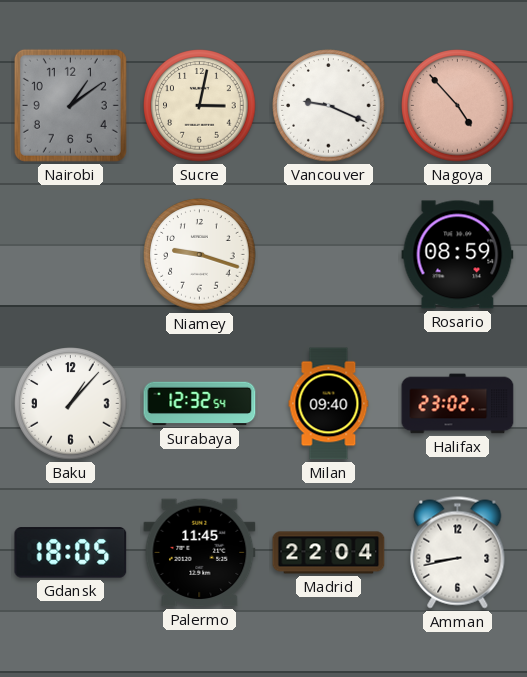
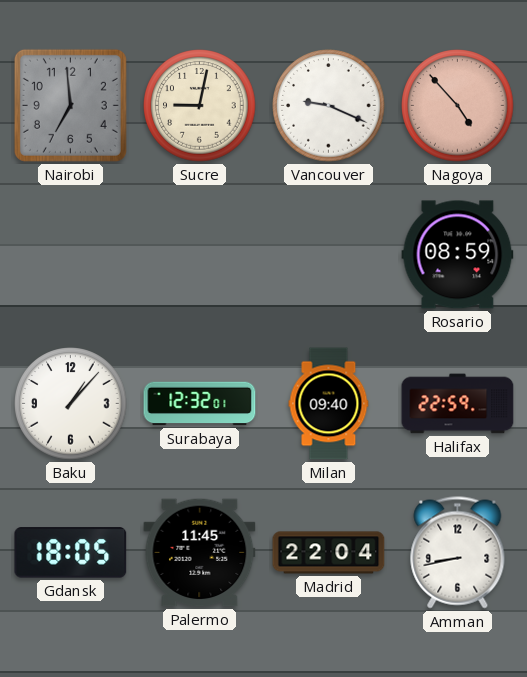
Nairobi: 1:09 -> 6:59 (70, 105)
Sucre: 3:02 -> 9:02 (200, 106)
Niamey: 9:18 -> none (200, 255)
Surabaya: 12:32:54 -> 12:32:01 (200, 404)
Halifax: 23:02 -> 22:59 (458, 404)
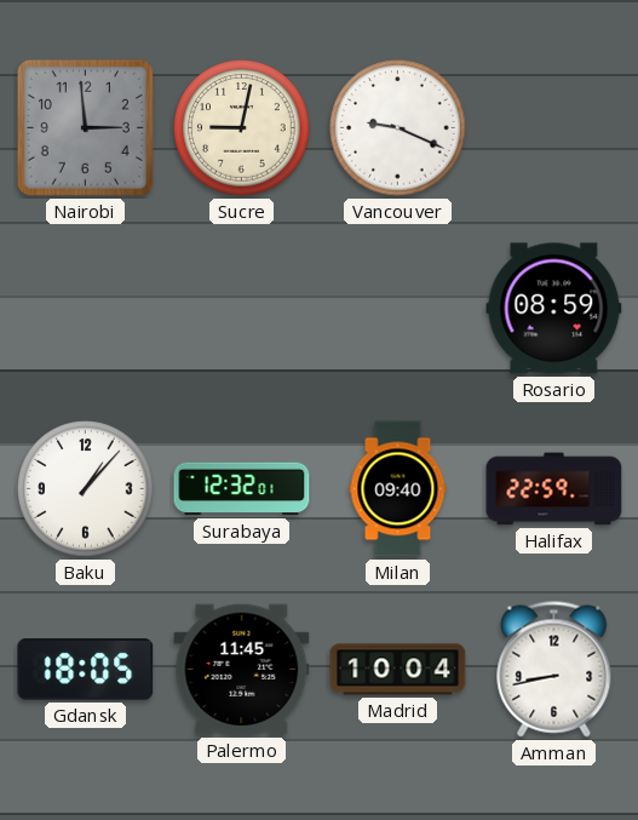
Nairobi: 6:59 -> 2:59 (85, 127)
Nagoya: 4:53 -> none (458, 106)
Madrid: 22:04 -> 10:04 (398, 670)
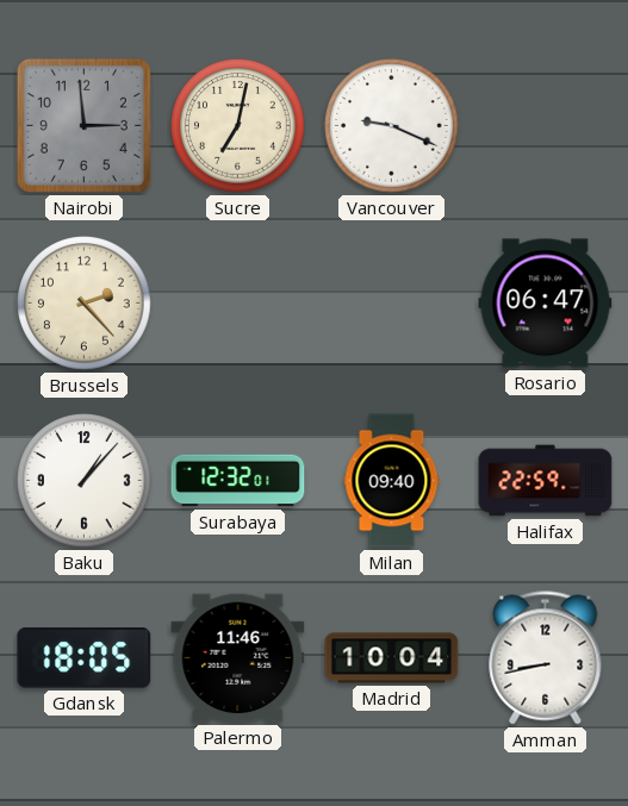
Sucre: 9:02 -> 7:02 (238, 126)
Brussels: none -> 2:23 (85, 304)
Rosario: 08:59 -> 06:47 (546, 304)
Palermo: 11:45 -> 11:46 (238, 658)
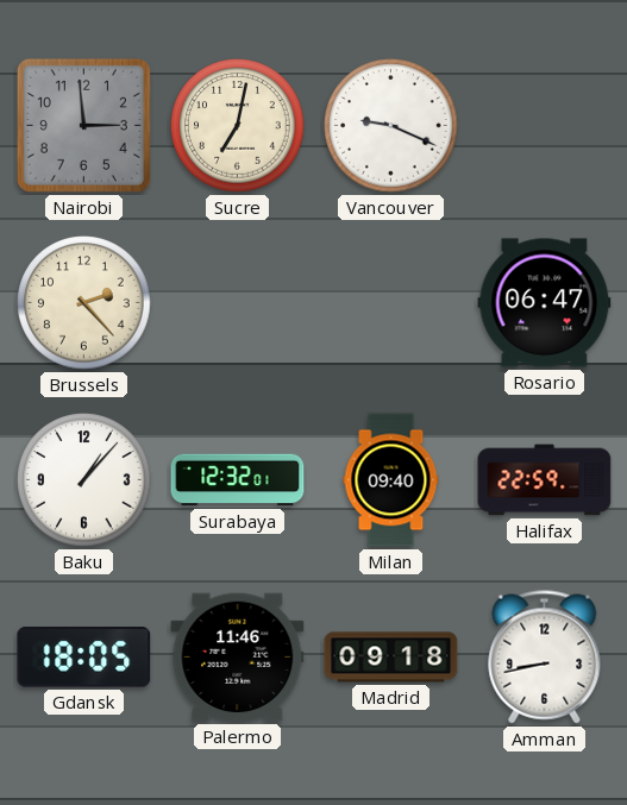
Madrid: 10:04 -> 09:18 (391, 658)
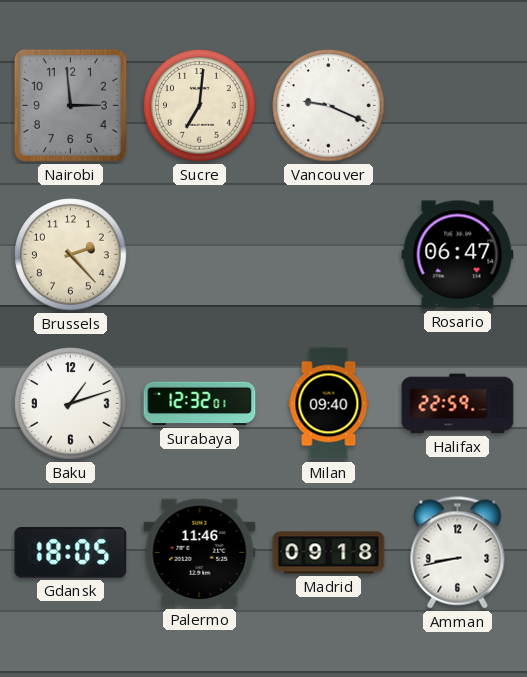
Sucre: 7:02 -> 7:01 (200, 106)
Baku: 1:07 -> 1:12 (71, 404)
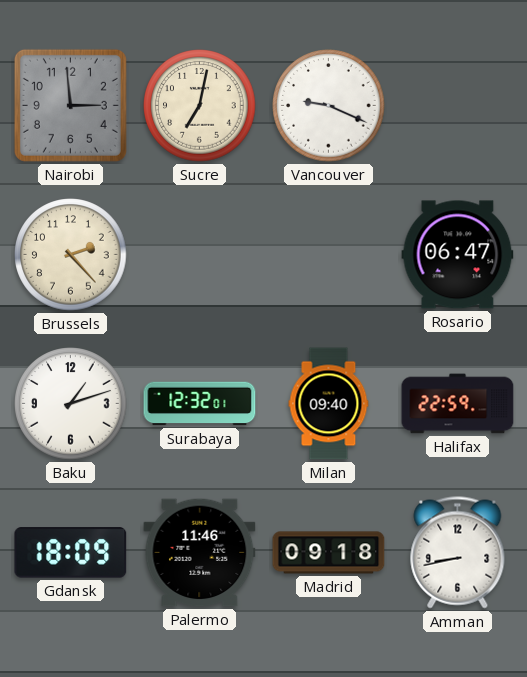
Sucre: 7:01 -> 7:02 (200, 106)
Gdansk: 18:05 -> 18:09 (71, 553)
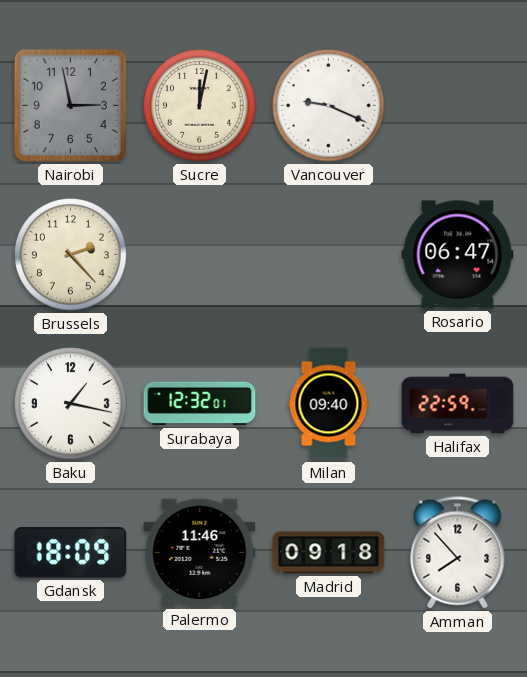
Nairobi: 2:59 -> 2:58 (70, 105)
Sucre: 7:02 -> 12:02 (200, 106)
Baku: 1:12 -> 1:17 (71, 404)
Amman: 8:43 -> 7:53 (458, 553)
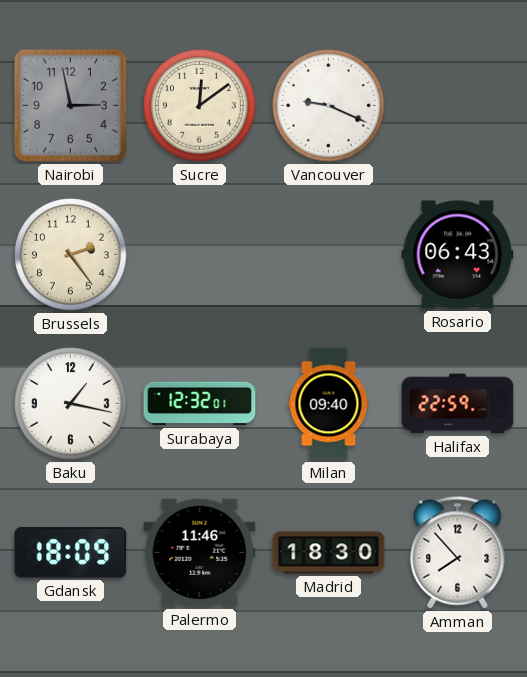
Sucre: 12:02 -> 12:09 (200, 106)
Brussels: 2:23 -> 2:24 (71, 255)
Rosario: 06:47 -> 06:43 (458, 255)
Madrid: 09:18 -> 18:30 (329, 553)
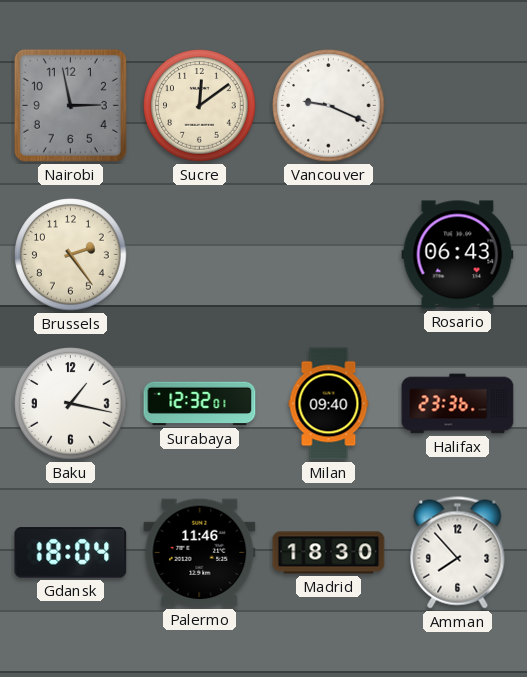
Halifax: 22:59 -> 23:36 (458, 404)
Gdansk: 18:09 -> 18:04 (71, 553)
